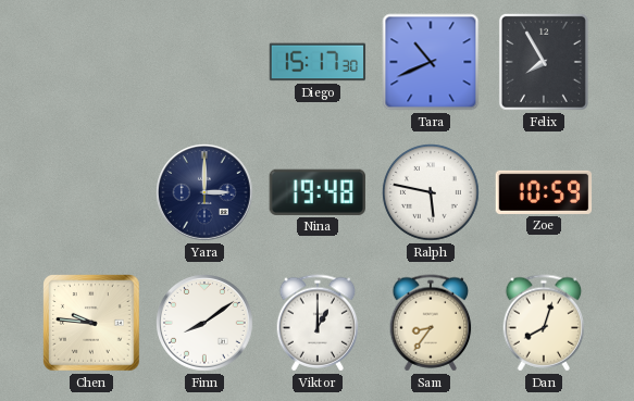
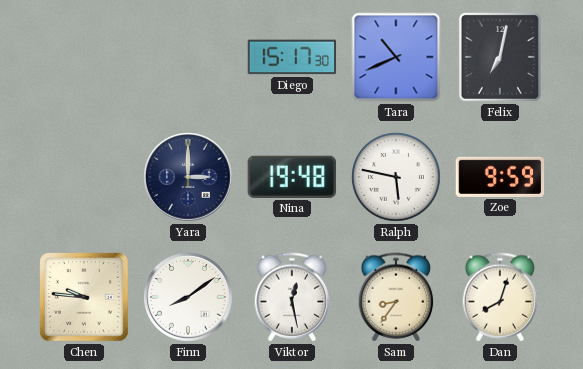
Felix: 7:55 -> 7:02 (500, 57)
Zoe: 10:59 -> 9:59 (500, 177)
Viktor: 1:00 -> 12:28 (292, 297)
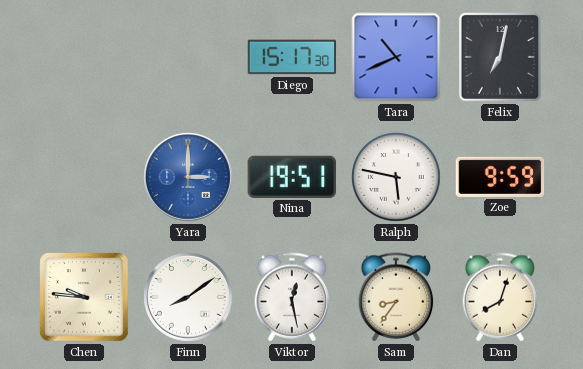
Yara dial: navy -> blue (189, 178)
Nina: 19:48 -> 19:51 (292, 177)
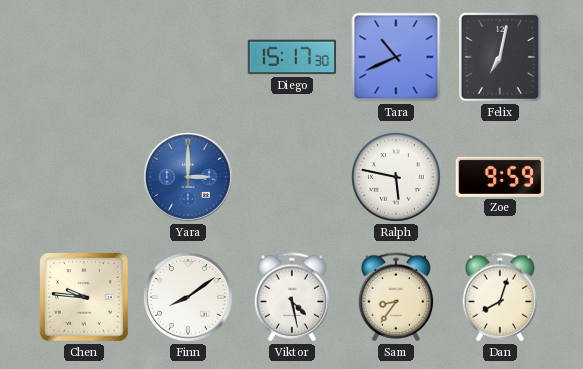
Nina: 19:51 -> none (292, 177)
Viktor: 12:28 -> 4:28 (292, 297)
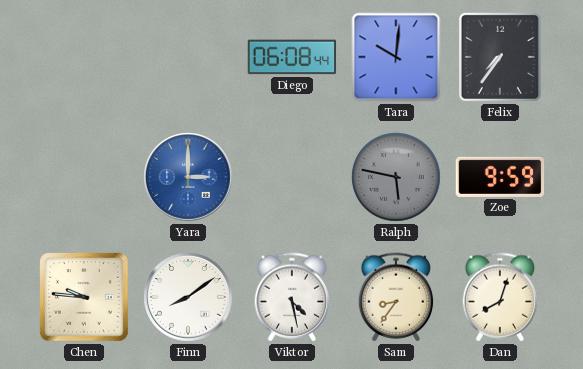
Diego: 15:17 -> 06:08 (292, 57)
Tara: 10:41 -> 10:01 (396, 57)
Felix: 7:02 -> 7:36 (500, 57)
Ralph dial: white -> grey (397, 178)
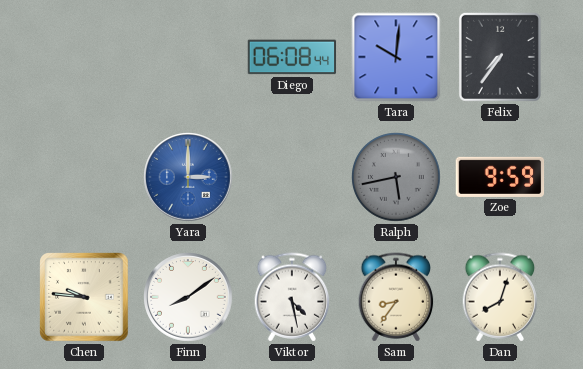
Ralph: 5:47 -> 5:43 (397, 178)
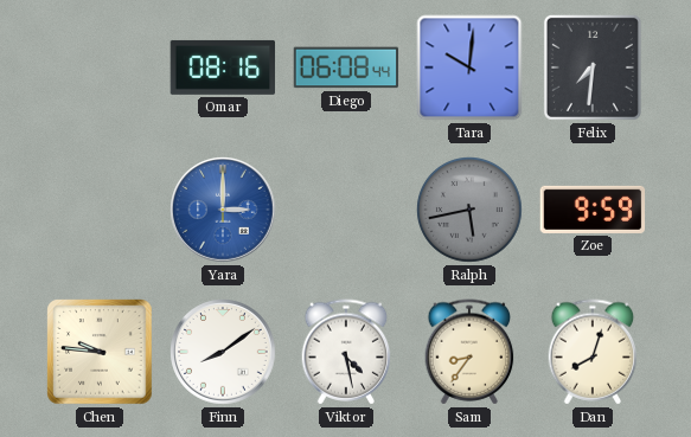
Omar: none -> 08:16 (223, 68)
Felix: 7:36 -> 7:31 (593, 68)
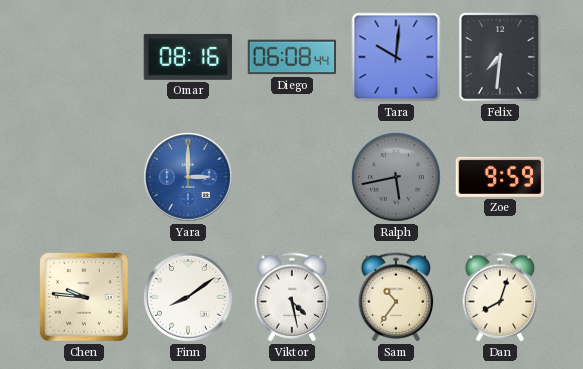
Sam: 8:36 -> 10:36 (396, 297)
